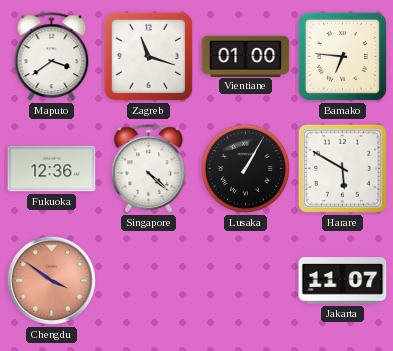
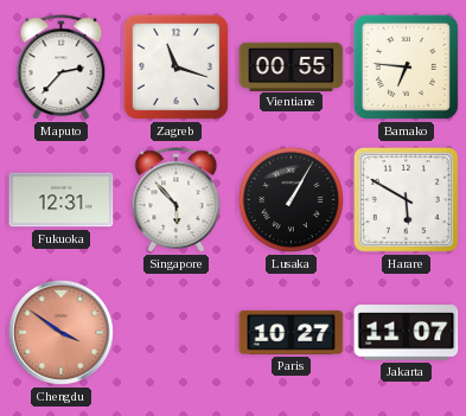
Maputo: 3:39 -> 2:37 (62, 68)
Vientiane: 01:00 -> 00:55 (292, 66)
Fukuoka: 12:36 -> 12:31 (62, 200)
Singapore: 4:22 -> 5:53 (177, 200)
Paris: none -> 10:27 (292, 332)
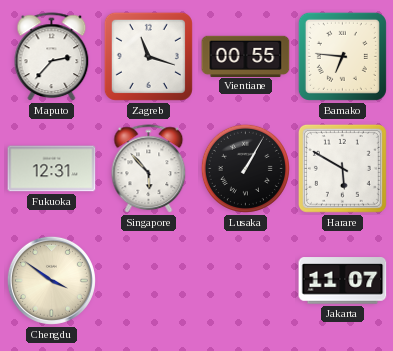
Chengdu dial: salmon -> cream (51, 280)
Paris: 10:27 -> none (292, 332)
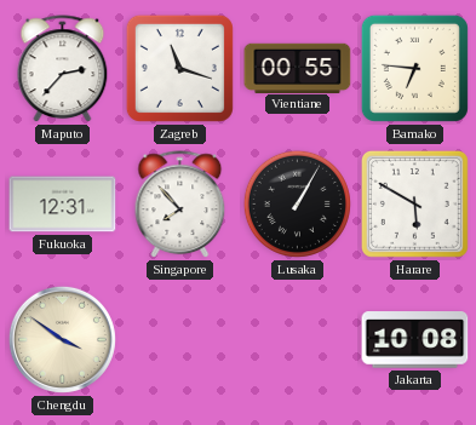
Singapore: 5:53 -> 7:53 (180, 205)
Jakarta: 11:07 -> 10:08 (415, 340)
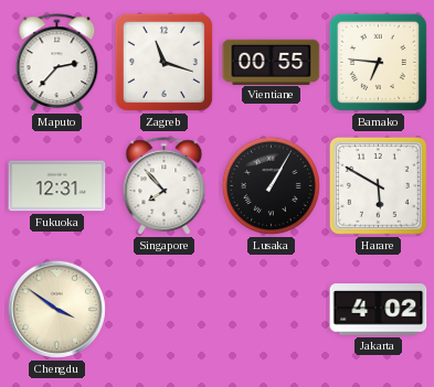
Jakarta: 10:08 -> 4:02 (379, 310)
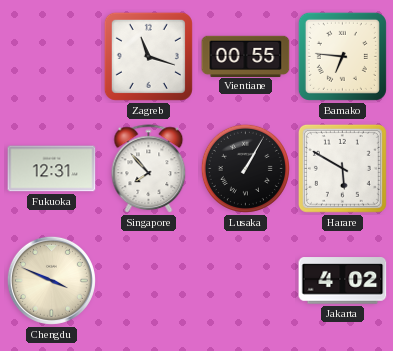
Maputo: 2:37 -> none (57, 63)
Chengdu: 3:51 -> 3:49 (51, 280)
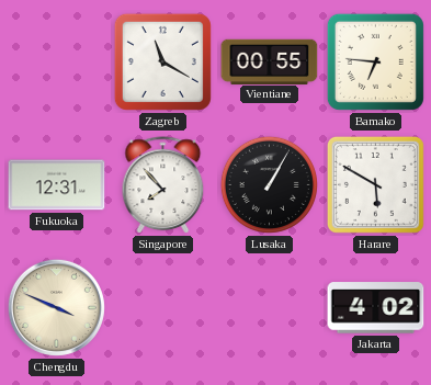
Zagreb: 11:18 -> 11:20 (162, 61)
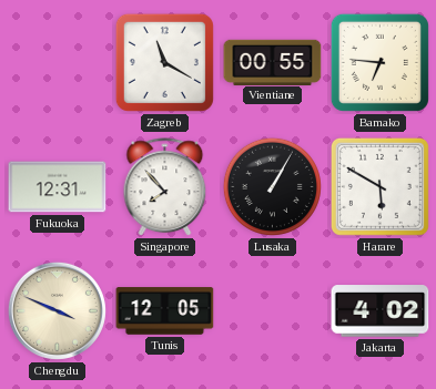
Tunis: none -> 12:05 (165, 311)
